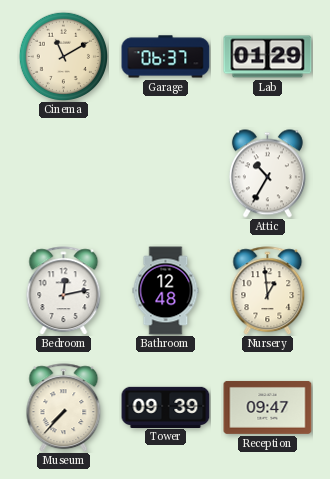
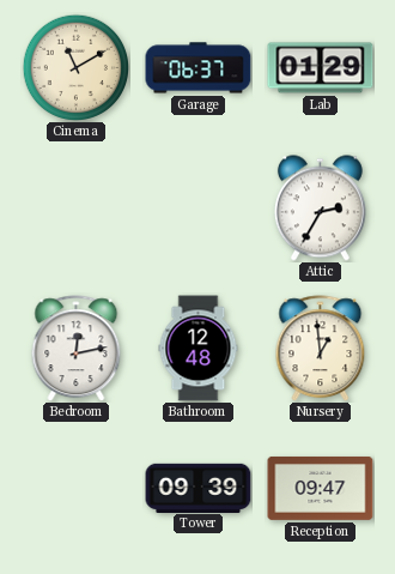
Attic: 10:35 -> 2:35 (320, 209)
Museum: 7:37 -> none (64, 408)
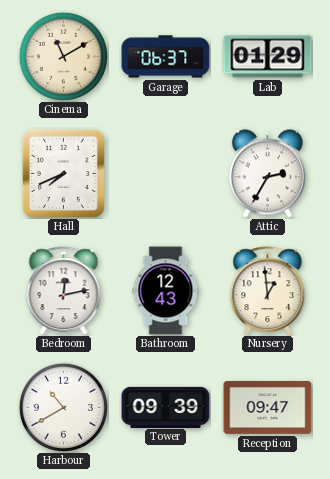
Hall: none -> 7:41 (63, 173)
Bathroom: 12:48 -> 12:43 (166, 291)
Harbour: none -> 10:40 (63, 407)
